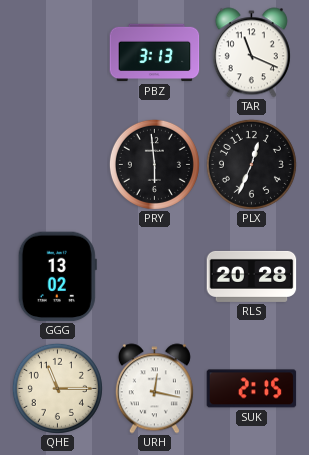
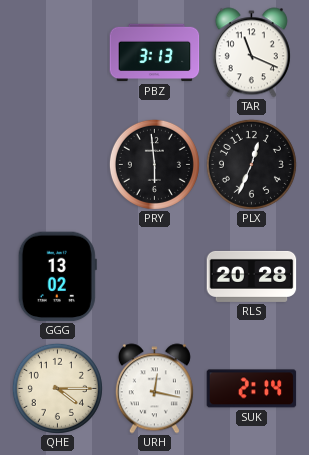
QHE: 11:15 -> 4:15 (57, 388)
SUK: 2:15 -> 2:14 (252, 389)
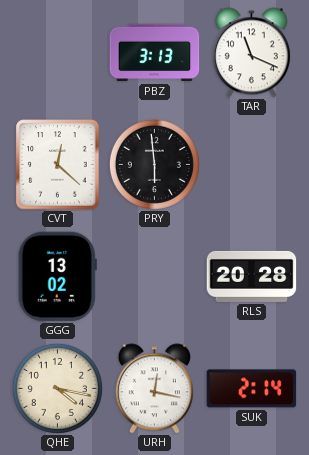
CVT: none -> 12:22 (58, 165)
PLX: 12:34 -> none (251, 164)
QHE: 4:15 -> 4:17 (57, 388)
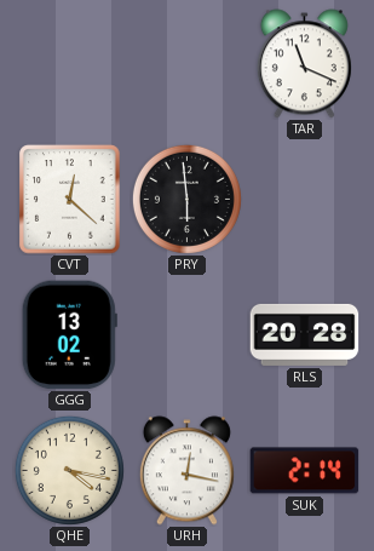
PBZ: 3:13 -> none (155, 53)
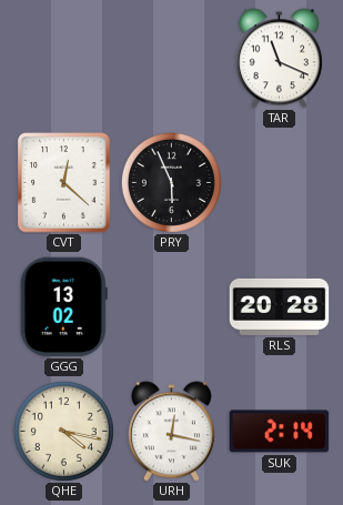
PRY: 5:59 -> 5:56 (171, 182)
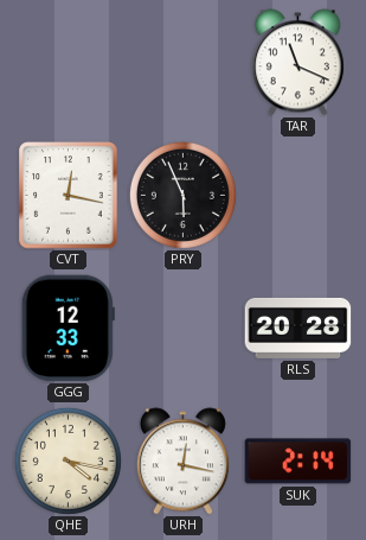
CVT: 12:22 -> 12:17 (69, 196)
GGG: 13:02 -> 12:33 (68, 329)
